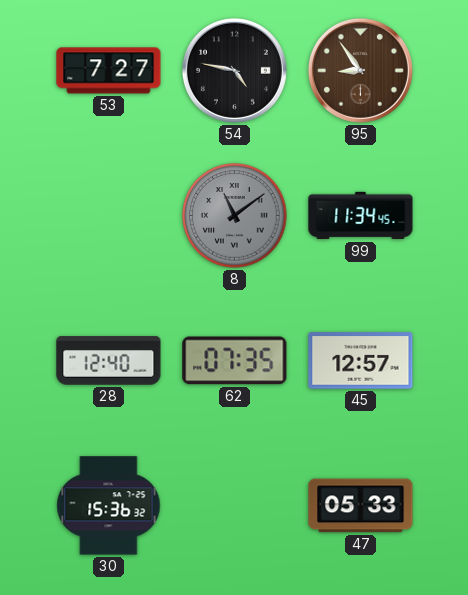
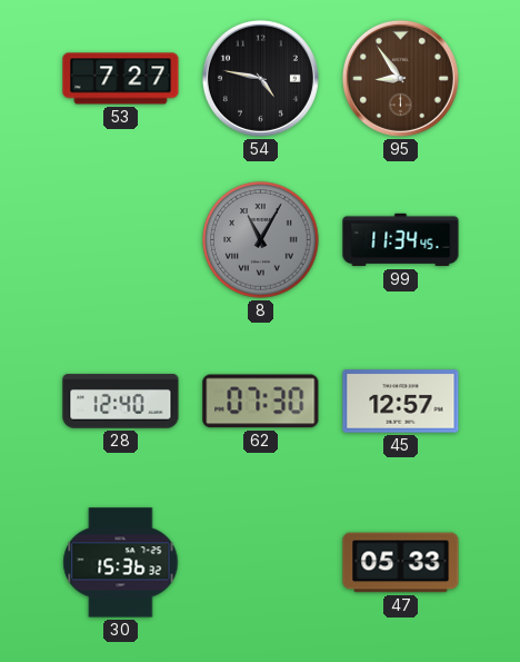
8: 11:09 -> 11:05 (261, 240)
62: 07:35 -> 07:30 (261, 402)
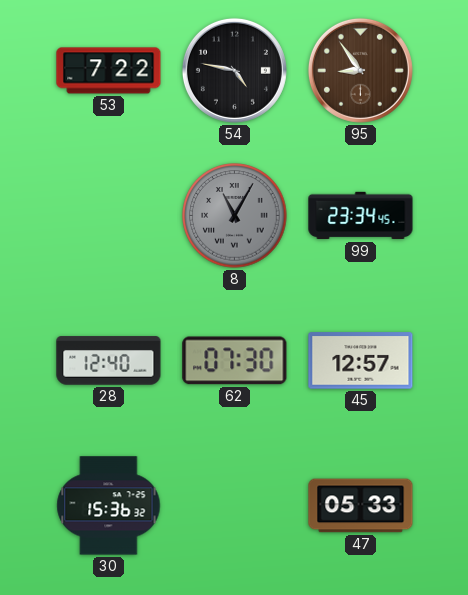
53: 7:27 -> 7:22 (109, 71)
99: 11:34 -> 23:34 (361, 216)
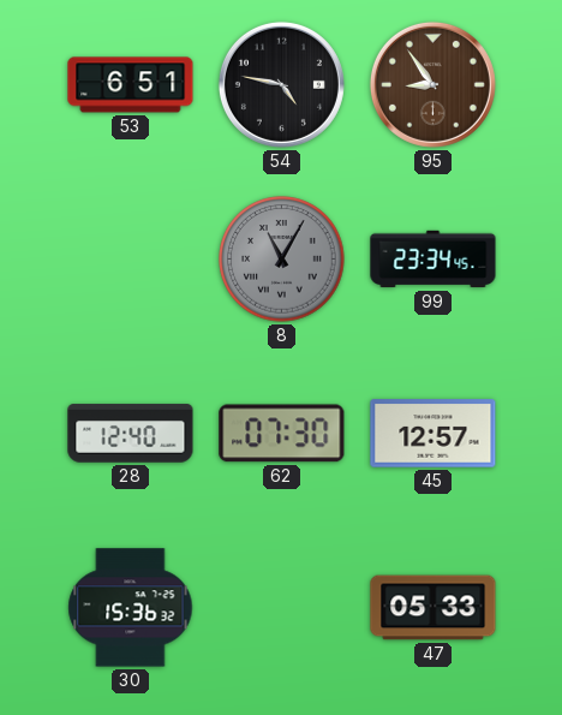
53: 7:22 -> 6:51 (131, 85)
